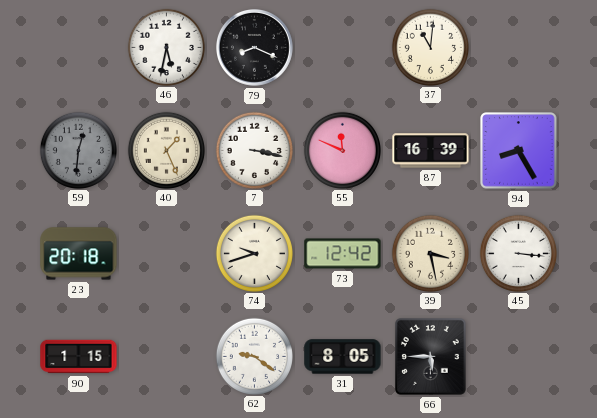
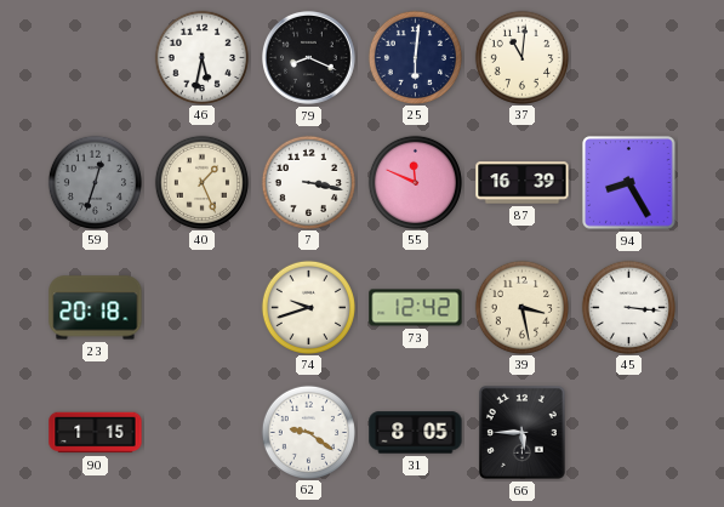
25: none -> 6:01 (415, 57)
59: 12:31 -> 12:33 (95, 182)
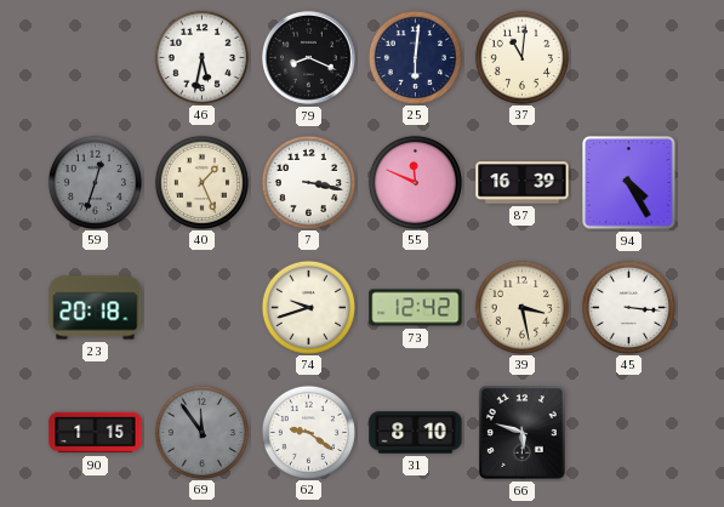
94: 8:25 -> 4:25 (629, 183)
69: none -> 11:54 (201, 432)
31: 8:05 -> 8:10 (416, 433)
66: 5:45 -> 5:48 (521, 433)
